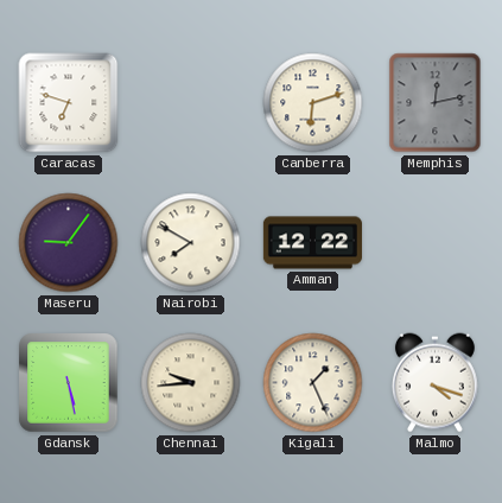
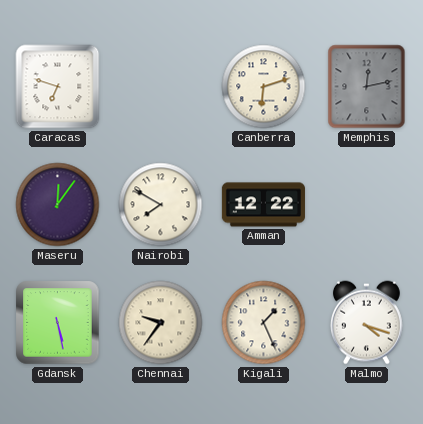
Maseru: 9:06 -> 12:06 (58, 205)
Chennai: 9:44 -> 9:36 (161, 323)
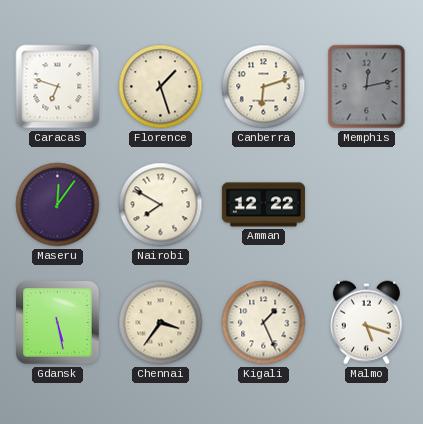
Florence: none -> 1:27 (161, 87)
Chennai: 9:36 -> 3:36 (161, 323)
Malmo: 4:18 -> 5:18 (366, 323)
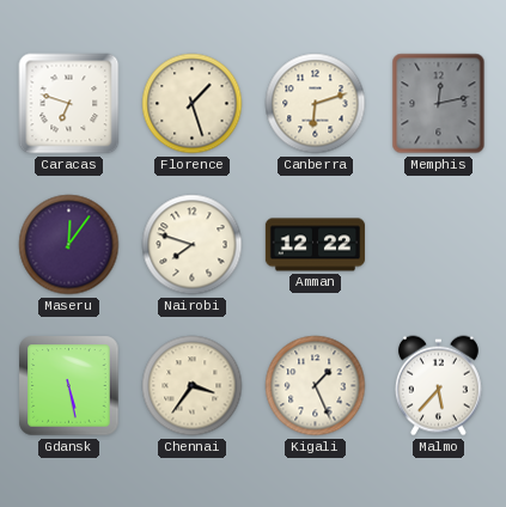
Nairobi: 7:50 -> 7:48 (193, 245)
Malmo: 5:18 -> 5:37 (438, 386)
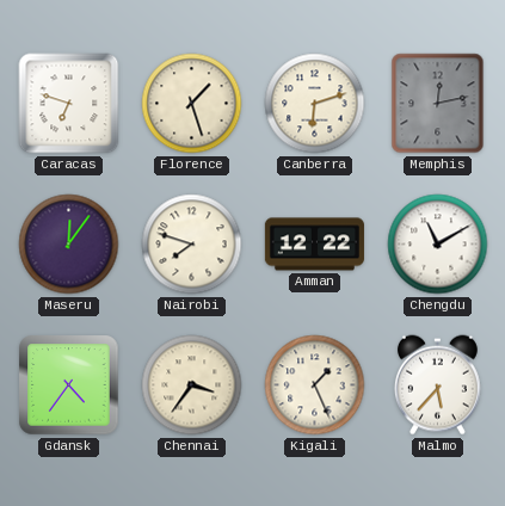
Chengdu: none -> 11:10 (438, 245)
Gdansk: 5:28 -> 4:36 (69, 385)
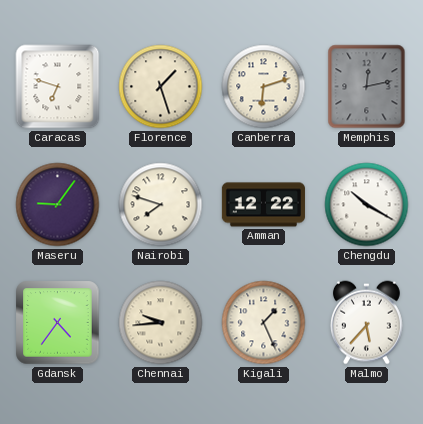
Maseru: 12:06 -> 9:06 (58, 205)
Chengdu: 11:10 -> 10:20 (367, 205)
Chennai: 3:36 -> 9:44 (161, 323)
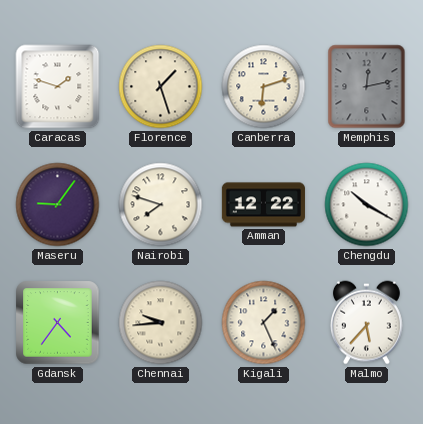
Caracas: 6:48 -> 1:48 (58, 87)
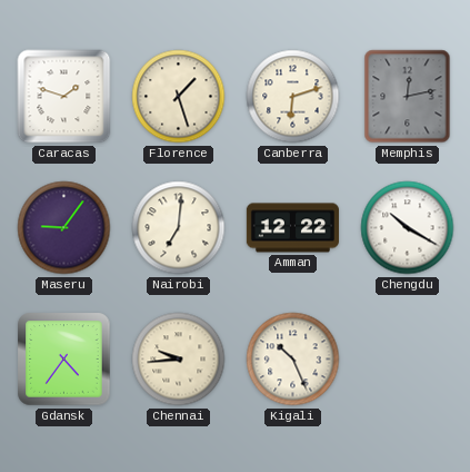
Nairobi: 7:48 -> 7:01 (179, 228)
Kigali: 1:26 -> 10:26 (293, 360)
Malmo: 5:37 -> none (366, 323)
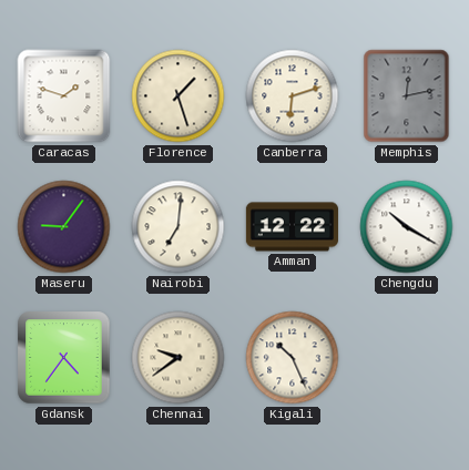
Chennai: 9:44 -> 9:39 (179, 358)
